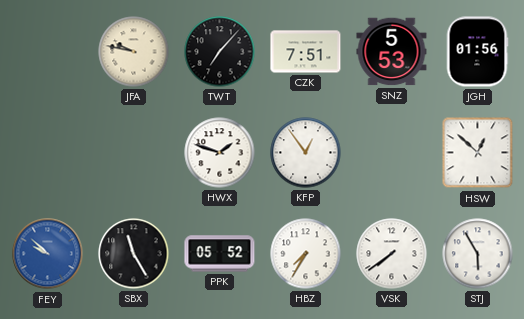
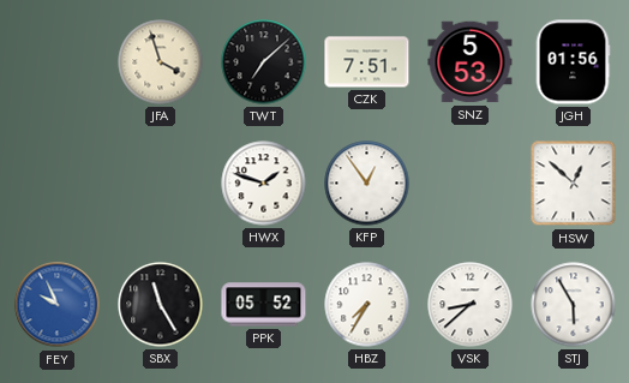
JFA: 9:47 -> 3:57 (161, 62)
TWT: 7:07 -> 7:08 (264, 62)
FEY: 9:52 -> 9:56 (58, 305)
VSK: 7:39 -> 8:38 (471, 305)
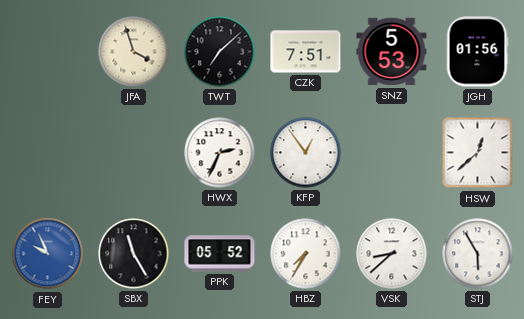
HWX: 1:48 -> 2:34 (220, 153)
HSW: 12:52 -> 12:38 (478, 153)
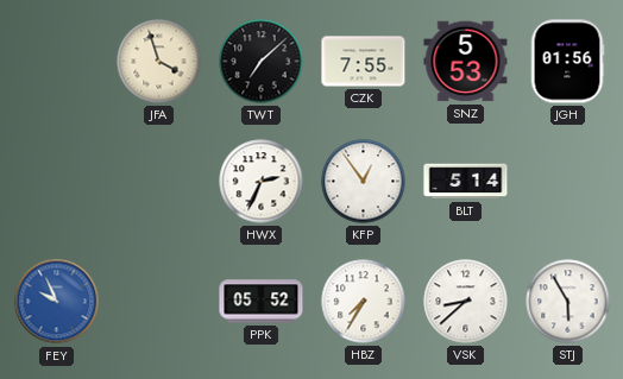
CZK: 7:51 -> 7:55 (364, 62)
BLT: none -> 5:14 (466, 182)
HSW: 12:38 -> none (478, 153)
SBX: 11:25 -> none (134, 254)
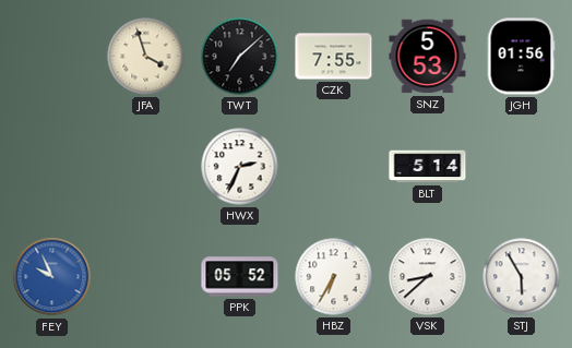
KFP: 12:54 -> none (364, 182)
HBZ: 7:35 -> 6:35 (334, 277)
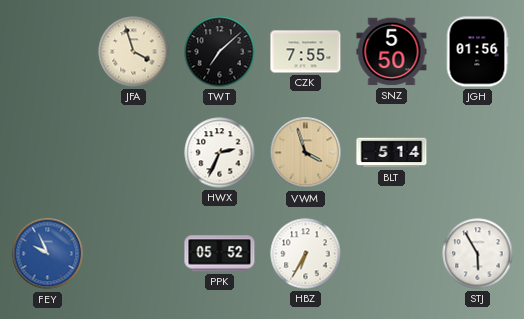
SNZ: 5:53 -> 5:50 (392, 52)
VWM: none -> 3:57 (306, 153)
VSK: 8:38 -> none (428, 277)
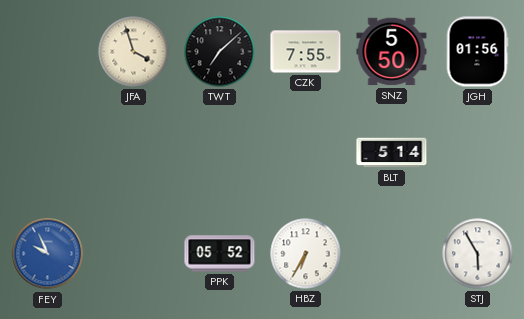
HWX: 2:34 -> none (220, 153)
VWM: 3:57 -> none (306, 153)
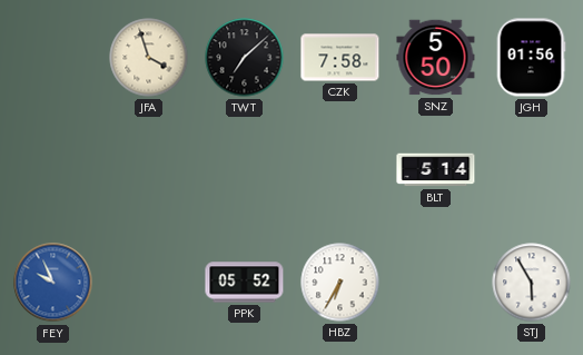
CZK: 7:55 -> 7:58 (340, 58)
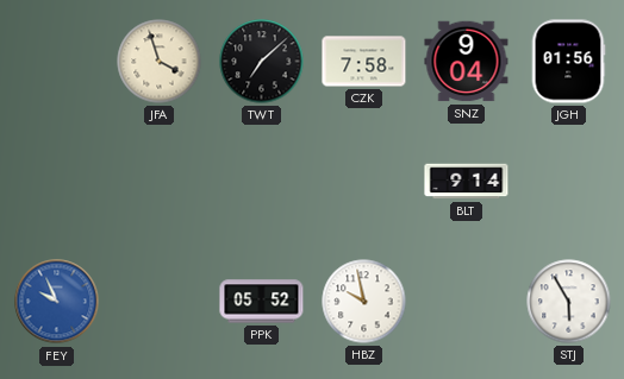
SNZ: 5:50 -> 9:04 (467, 62)
BLT: 5:14 -> 9:14 (467, 182)
HBZ: 6:35 -> 9:58 (364, 302)
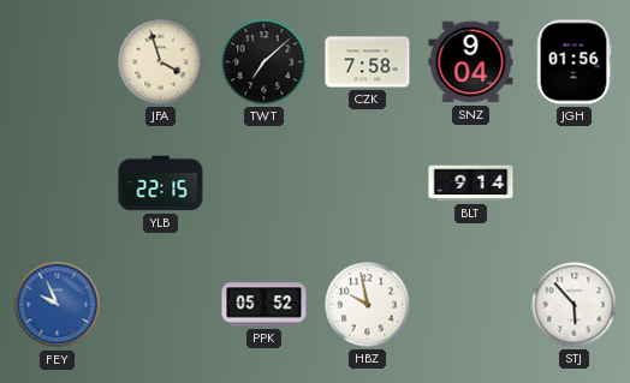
YLB: none -> 22:15 (161, 184)
STJ: 5:55 -> 5:53 (575, 305)
